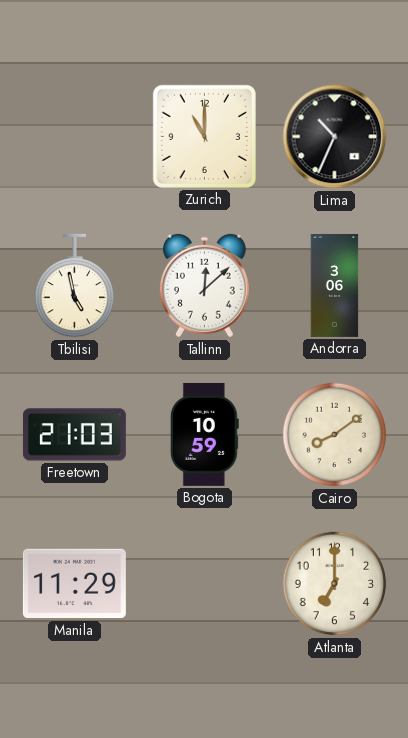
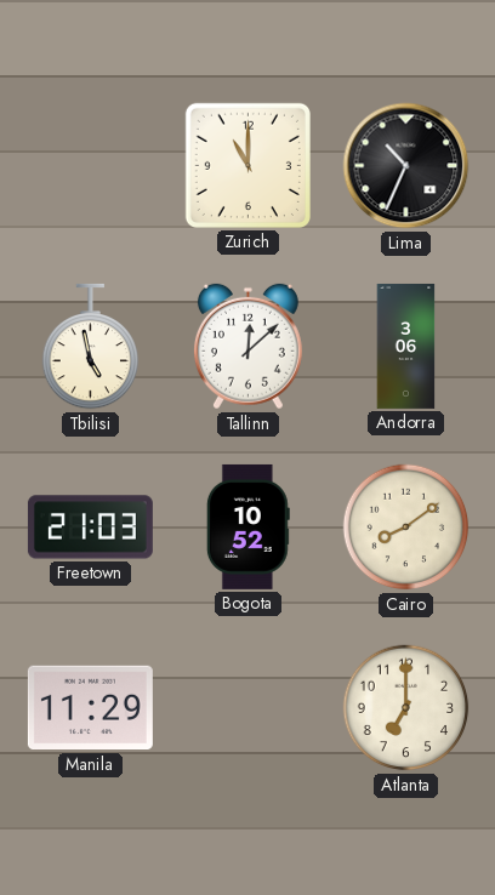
Bogota: 10:59 -> 10:52 (247, 526)
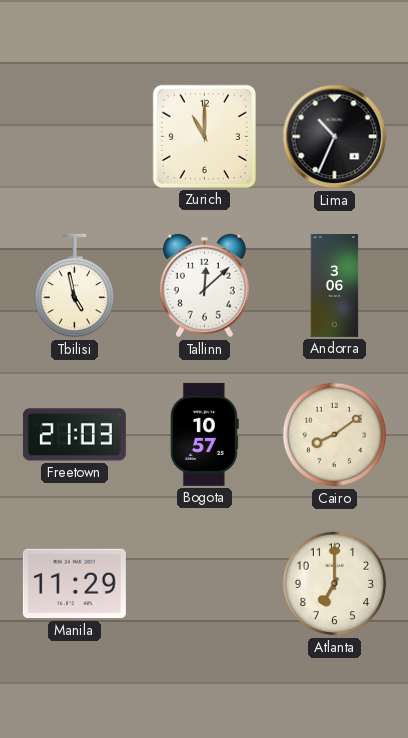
Bogota: 10:52 -> 10:57 (204, 434)
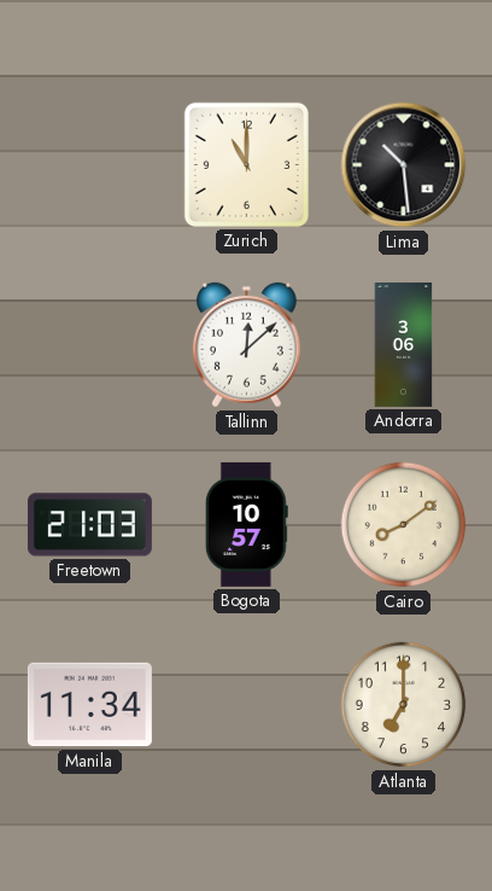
Lima: 10:34 -> 10:29 (404, 165)
Tbilisi: 4:58 -> none (74, 286)
Manila: 11:29 -> 11:34 (89, 705)
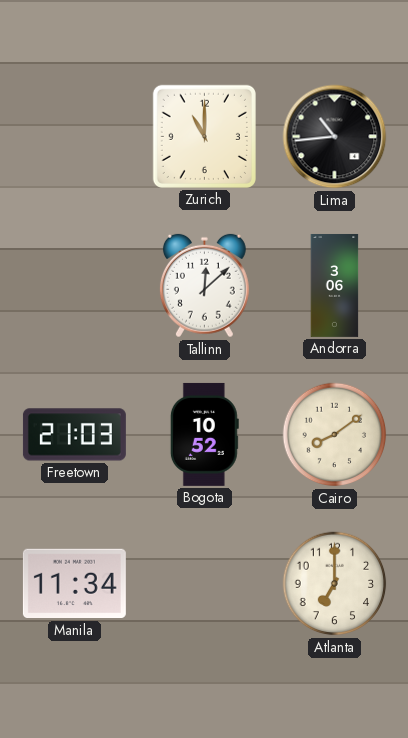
Lima: 10:29 -> 10:44 (335, 137)
Bogota: 10:57 -> 10:52 (204, 434)
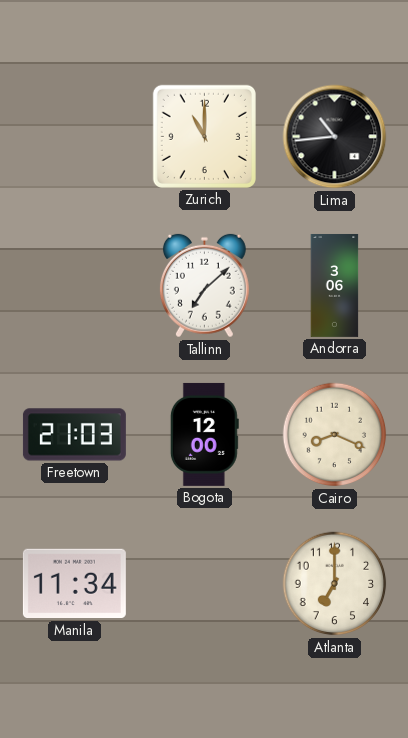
Tallinn: 12:08 -> 7:08 (204, 286)
Bogota: 10:52 -> 12:00 (204, 434)
Cairo: 8:09 -> 8:19 (335, 435)
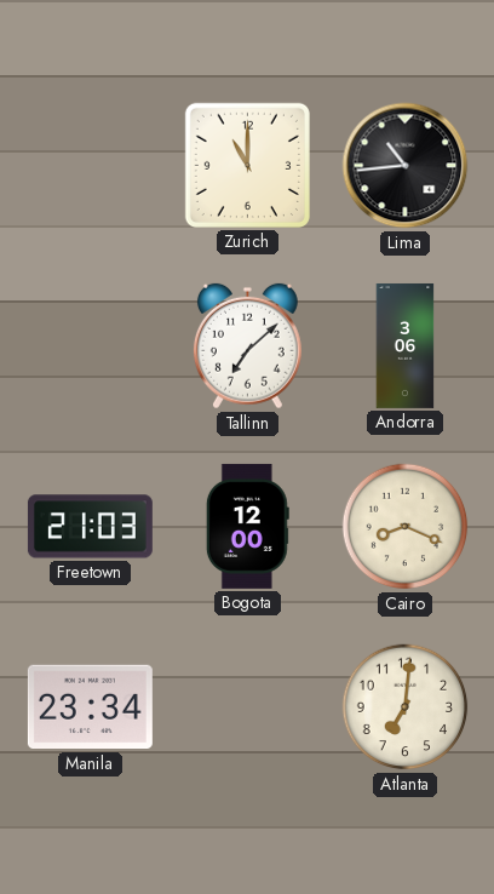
Manila: 11:34 -> 23:34 (90, 707)
Atlanta: 7:00 -> 7:01 (406, 707)
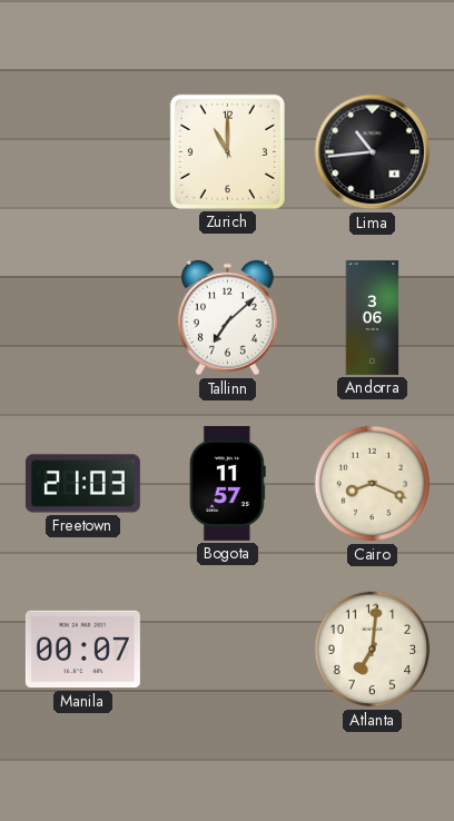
Bogota: 12:00 -> 11:57 (227, 483)
Manila: 23:34 -> 00:07 (82, 650)
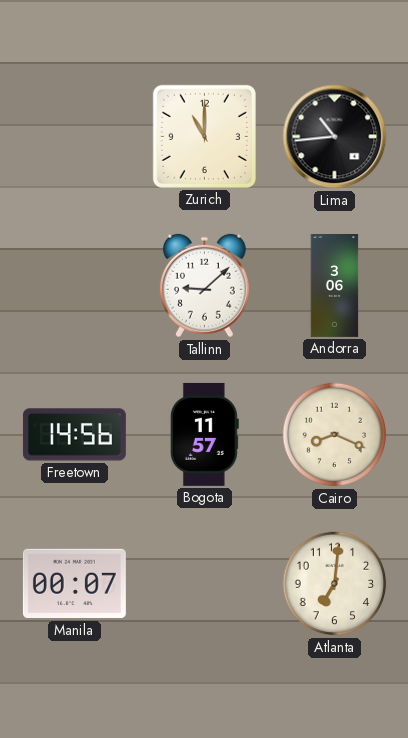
Tallinn: 7:08 -> 9:08 (204, 286)
Freetown: 21:03 -> 14:56 (74, 435)
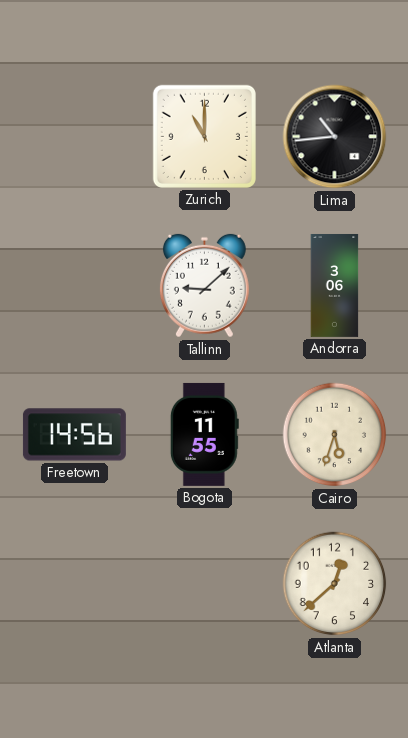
Bogota: 11:57 -> 11:55 (204, 434)
Cairo: 8:19 -> 5:33 (335, 435)
Manila: 00:07 -> none (74, 584)
Atlanta: 7:01 -> 12:38 (335, 584)
